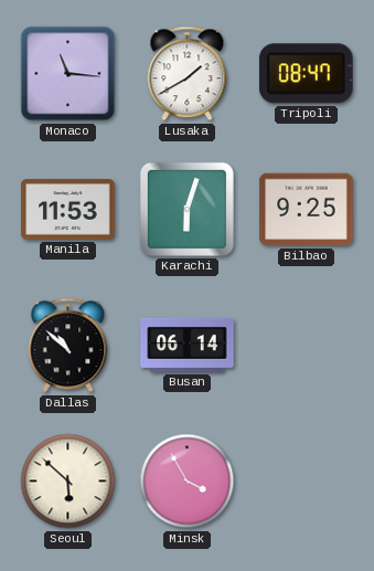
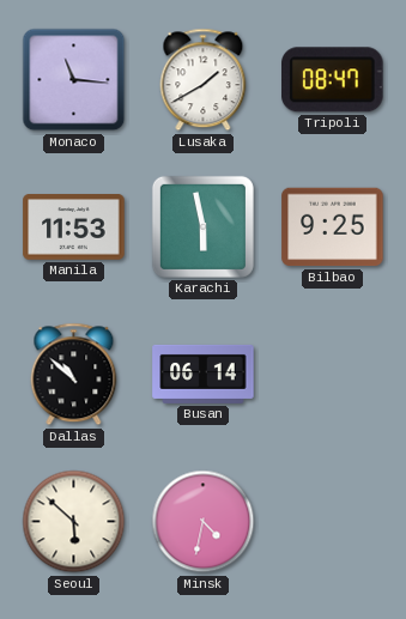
Karachi: 6:03 -> 5:58 (202, 226)
Minsk: 3:55 -> 4:32 (204, 522)
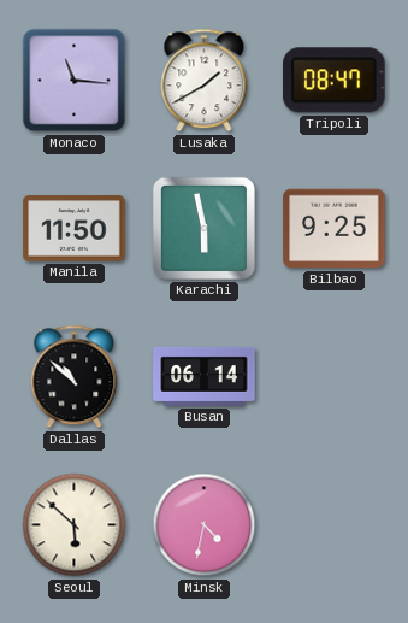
Manila: 11:53 -> 11:50 (75, 229)
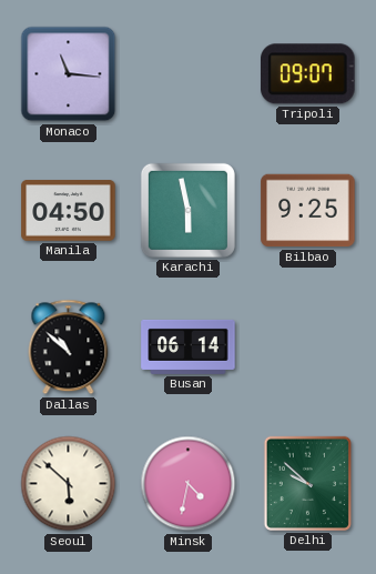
Lusaka: 1:40 -> none (205, 81)
Tripoli: 08:47 -> 09:07 (308, 74)
Manila: 11:50 -> 04:50 (69, 211)
Delhi: none -> 9:52 (307, 483)
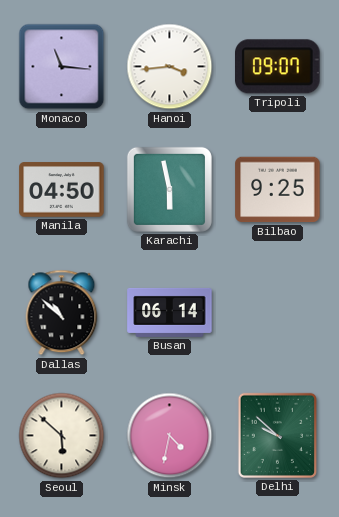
Hanoi: none -> 3:44 (170, 67)
